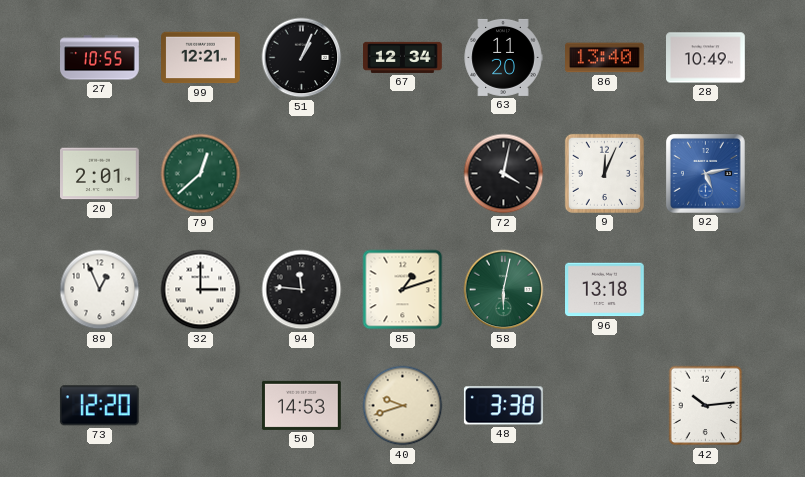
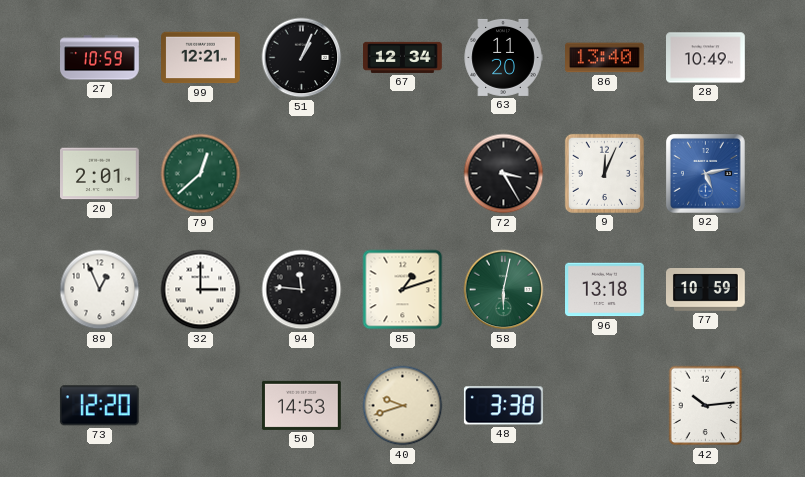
27: 10:55 -> 10:59 (100, 58)
72: 4:02 -> 3:25 (504, 174)
77: none -> 10:59 (706, 290)
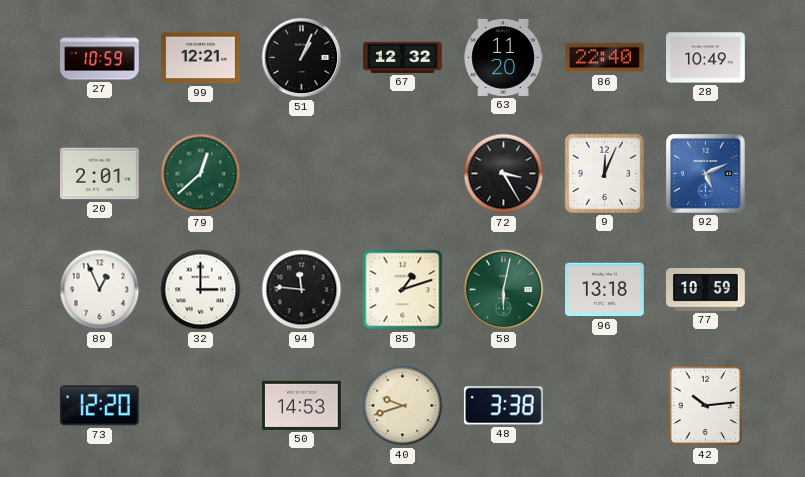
67: 12:34 -> 12:32 (403, 57)
86: 13:40 -> 22:40 (605, 58)
92: 5:13 -> 5:11 (706, 174)
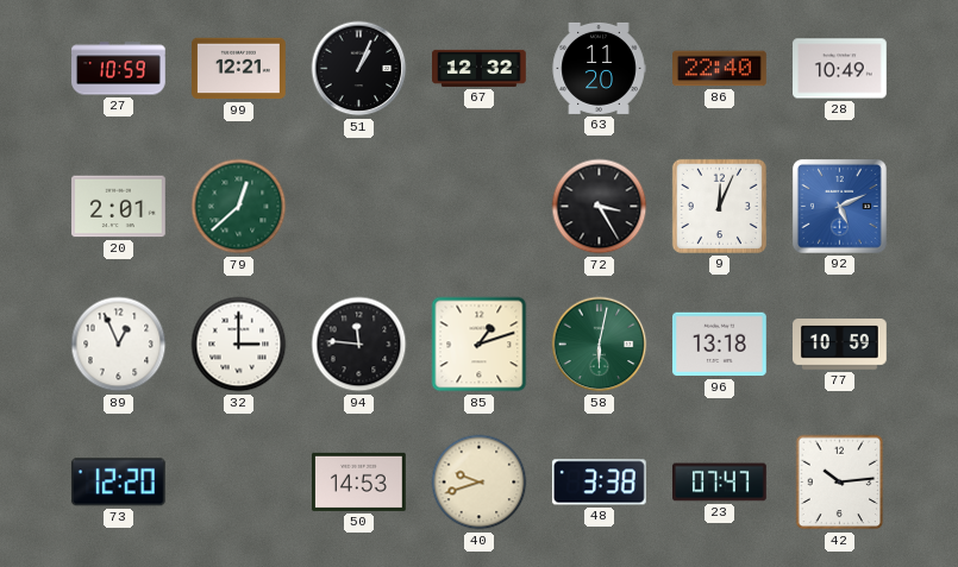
23: none -> 07:47 (720, 483)
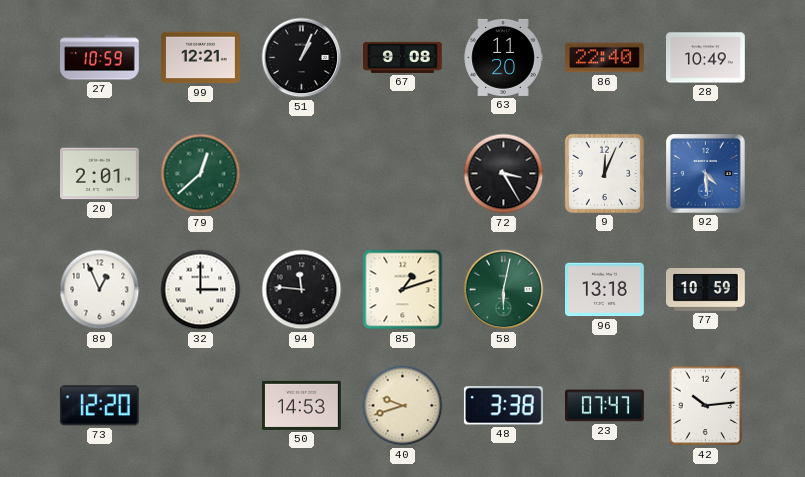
67: 12:32 -> 9:08 (403, 57)
92: 5:11 -> 4:29 (706, 174)
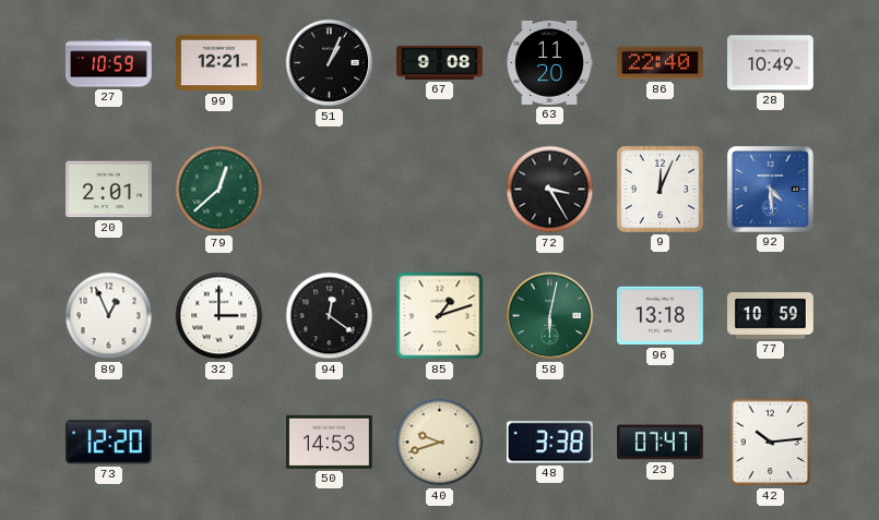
94: 11:46 -> 12:21 (330, 316)
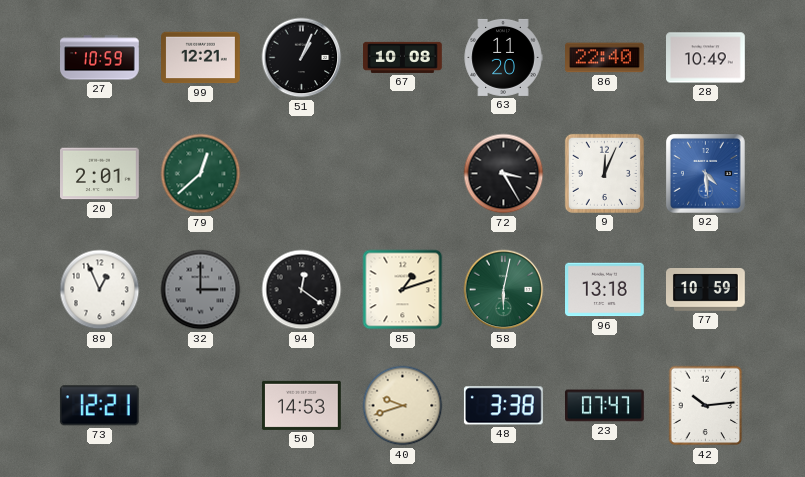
67: 9:08 -> 10:08 (403, 57)
32 dial: white -> grey (201, 290)
73: 12:20 -> 12:21 (99, 406)
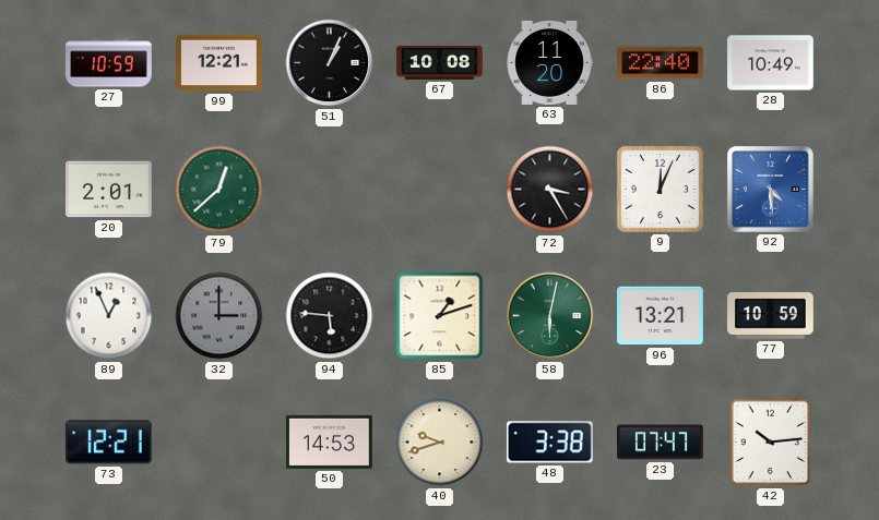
94: 12:21 -> 5:46 (330, 316)
96: 13:18 -> 13:21 (661, 316)
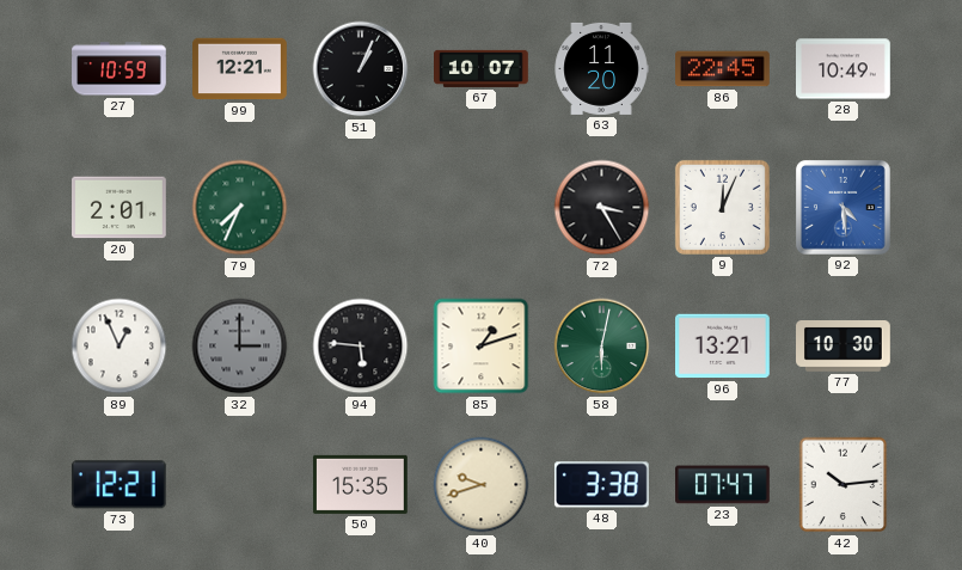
67: 10:08 -> 10:07 (482, 68)
86: 22:40 -> 22:45 (723, 69)
79: 12:38 -> 7:34 (240, 208)
77: 10:59 -> 10:30 (844, 347)
50: 14:53 -> 15:35 (361, 484)
